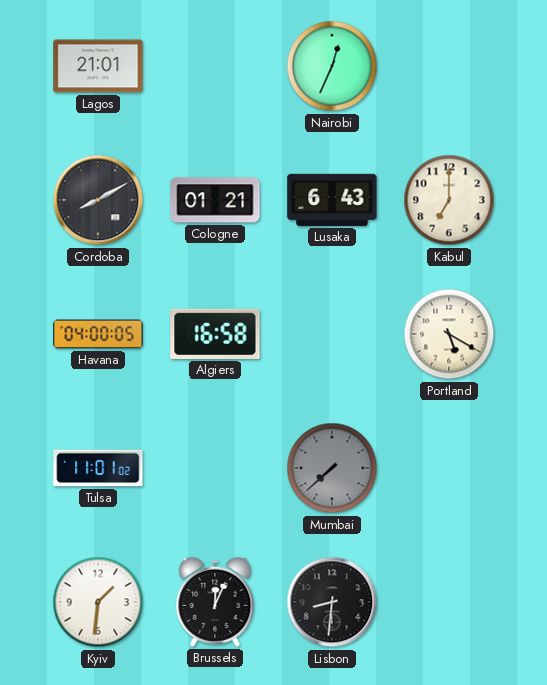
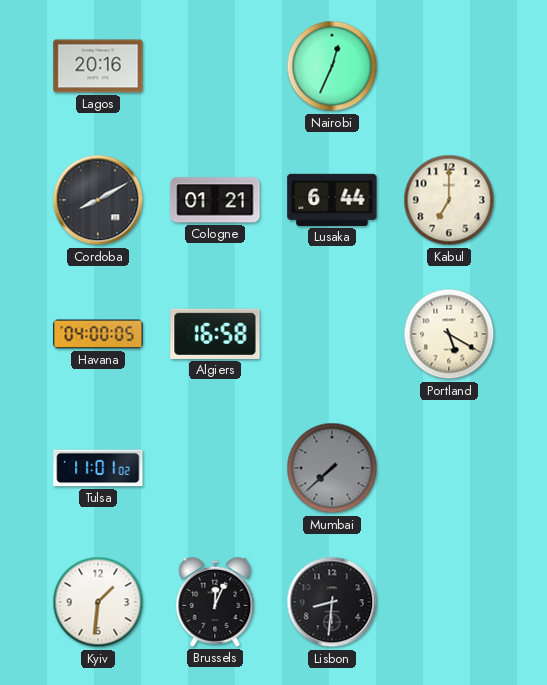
Lagos: 21:01 -> 20:16 (98, 66)
Lusaka: 6:43 -> 6:44 (332, 200)
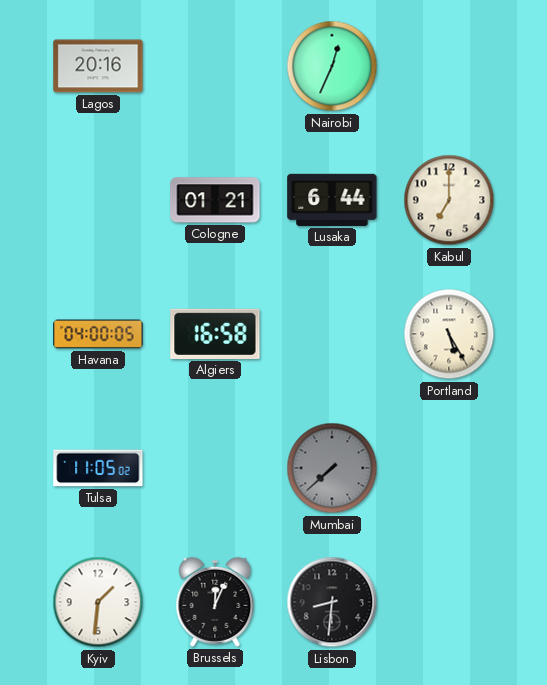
Cordoba: 8:10 -> none (98, 200)
Portland: 5:20 -> 5:25 (449, 334)
Tulsa: 11:01 -> 11:05 (98, 468)
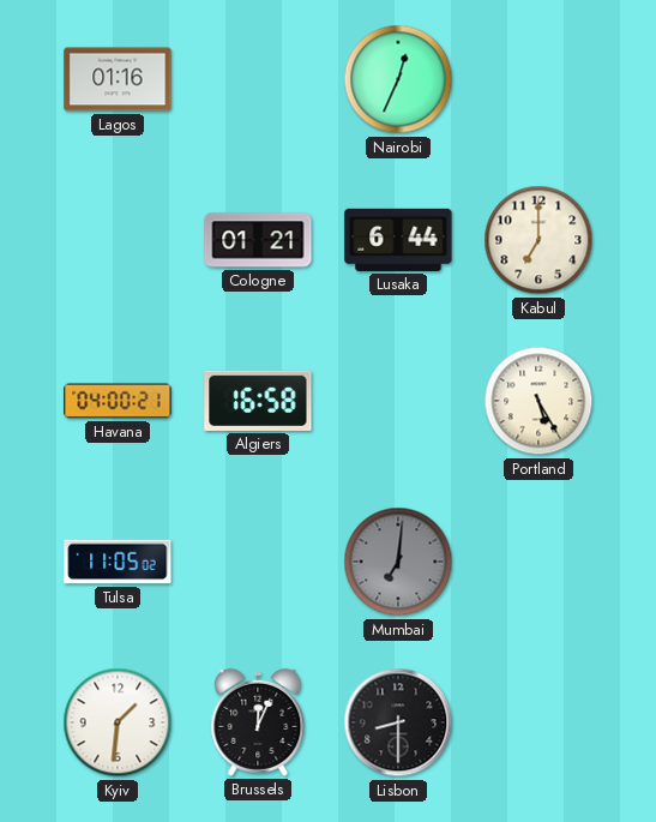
Lagos: 20:16 -> 01:16 (118, 79)
Havana: 04:00:05 -> 04:00:21 (118, 401)
Mumbai: 7:38 -> 7:01 (398, 562)
Lisbon: 8:31 -> 8:30 (398, 722)
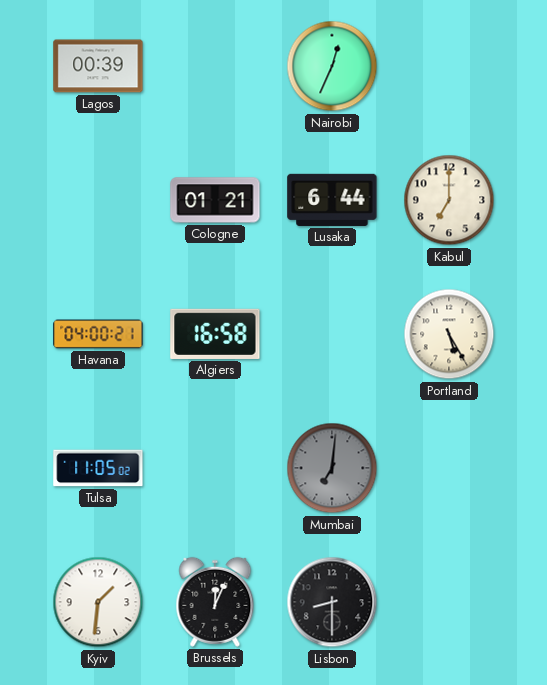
Lagos: 01:16 -> 00:39 (98, 66)
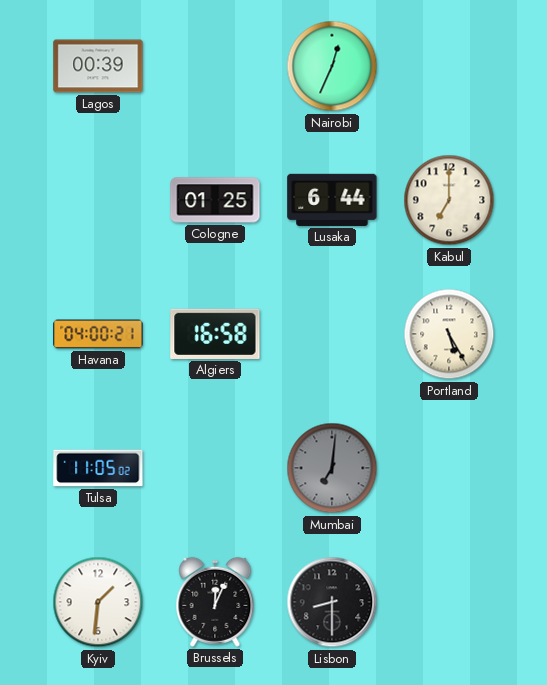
Cologne: 01:21 -> 01:25 (215, 200)
